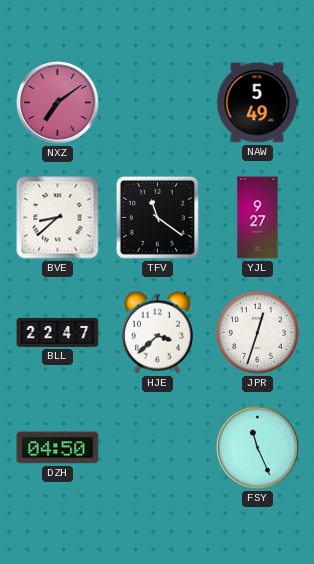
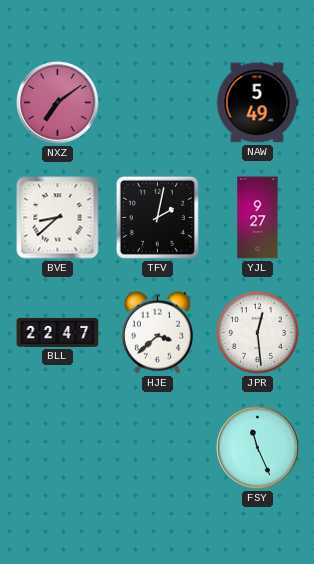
TFV: 11:21 -> 2:02 (157, 217)
JPR: 12:33 -> 12:29 (258, 333)
DZH: 04:50 -> none (58, 448)
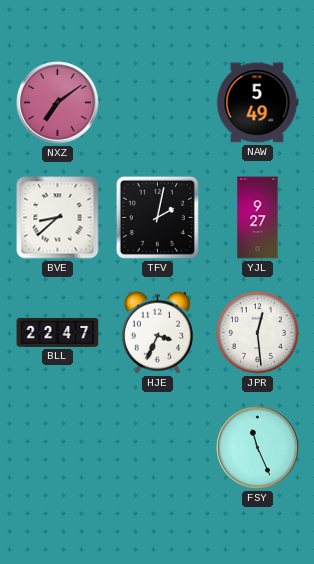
HJE: 3:38 -> 3:34 (157, 332)
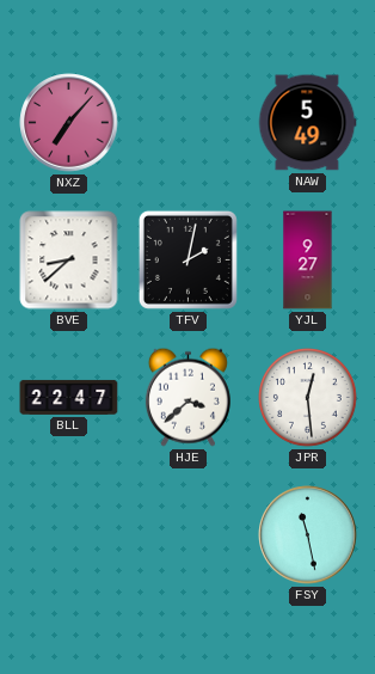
NXZ: 7:09 -> 7:07 (69, 123)
HJE: 3:34 -> 3:38 (187, 397)
FSY: 11:26 -> 11:28 (308, 535)
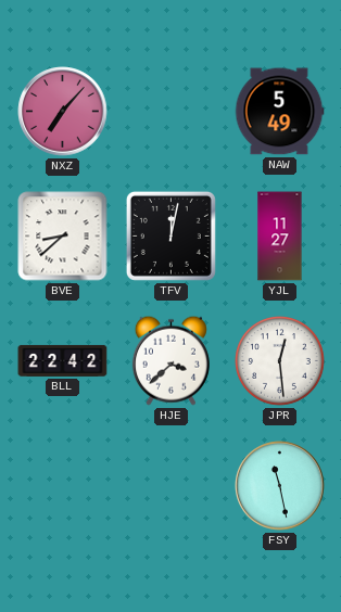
TFV: 2:02 -> 12:02 (171, 235)
YJL: 9:27 -> 11:27 (280, 237)
BLL: 22:47 -> 22:42 (63, 360)
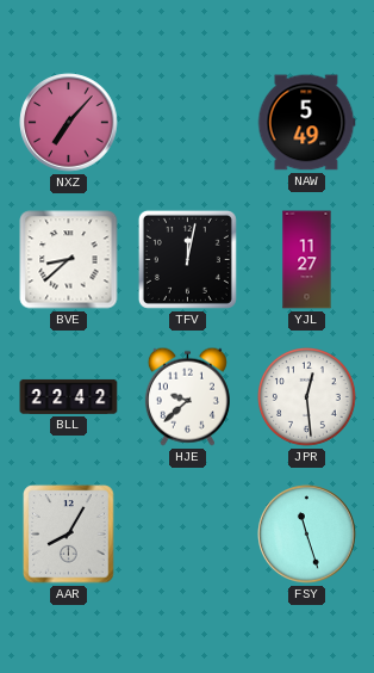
HJE: 3:38 -> 9:38 (187, 396)
AAR: none -> 8:05 (69, 535)
FSY: 11:28 -> 11:27 (307, 535)
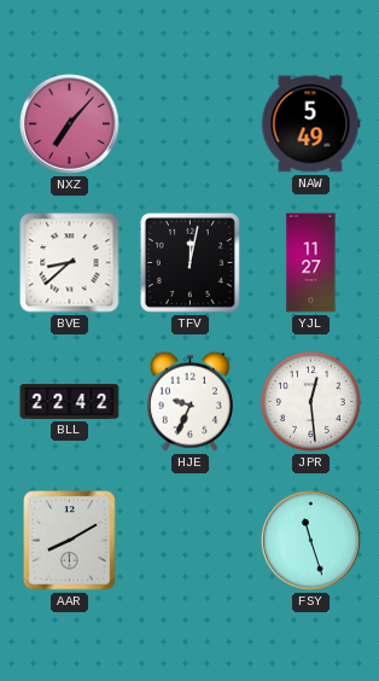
HJE: 9:38 -> 9:34 (189, 401)
AAR: 8:05 -> 8:10 (70, 541)
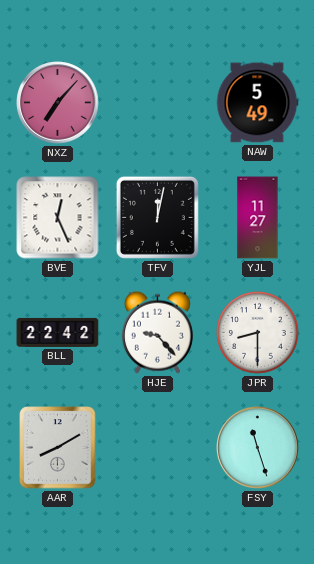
BVE: 8:38 -> 12:26 (58, 218)
HJE: 9:34 -> 9:23 (157, 332)
JPR: 12:29 -> 8:30 (258, 333)
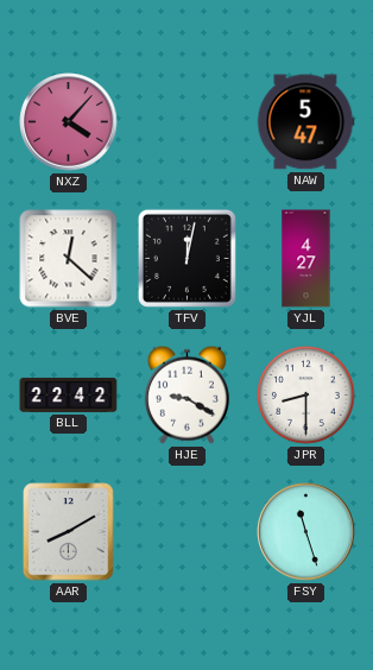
NXZ: 7:07 -> 4:07 (69, 122)
NAW: 5:49 -> 5:47 (305, 122)
BVE: 12:26 -> 12:22 (69, 259)
YJL: 11:27 -> 4:27 (306, 259)
HJE: 9:23 -> 9:20 (186, 394)
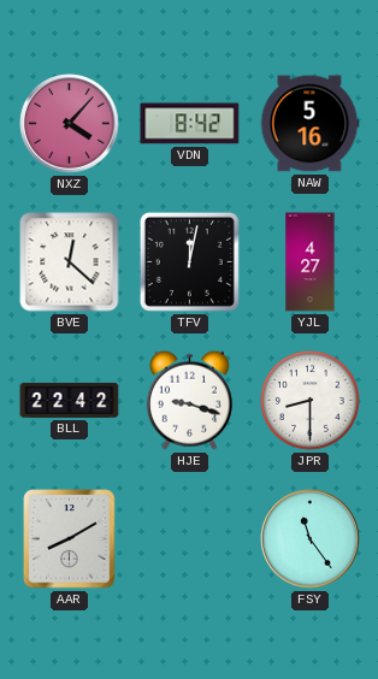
VDN: none -> 8:42 (190, 124)
NAW: 5:47 -> 5:16 (309, 124)
HJE: 9:20 -> 9:18 (189, 400)
FSY: 11:27 -> 11:24 (311, 539)
